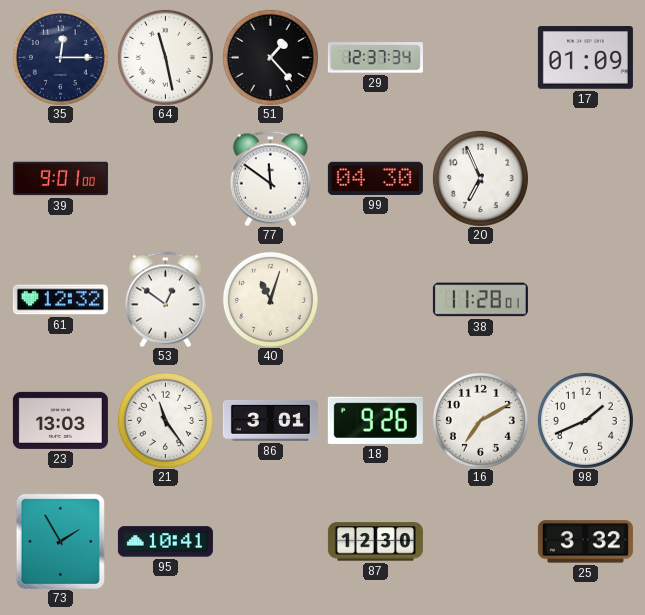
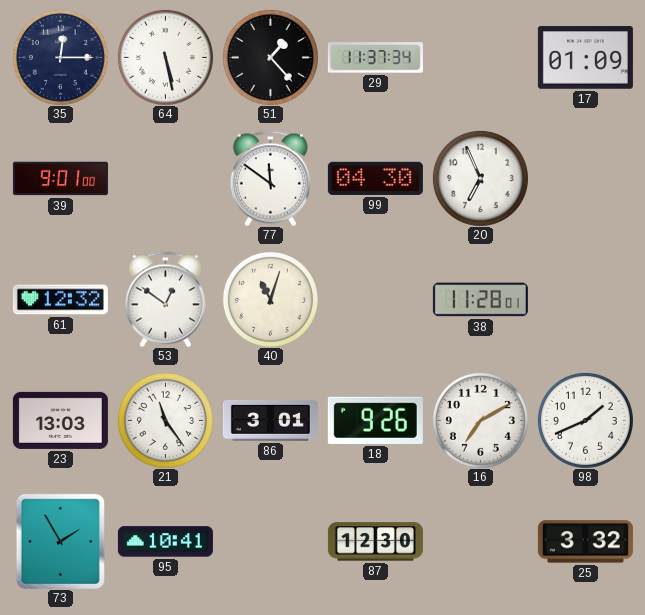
64: 11:28 -> 5:28 (165, 57)
29: 12:37 -> 11:37 (375, 58)
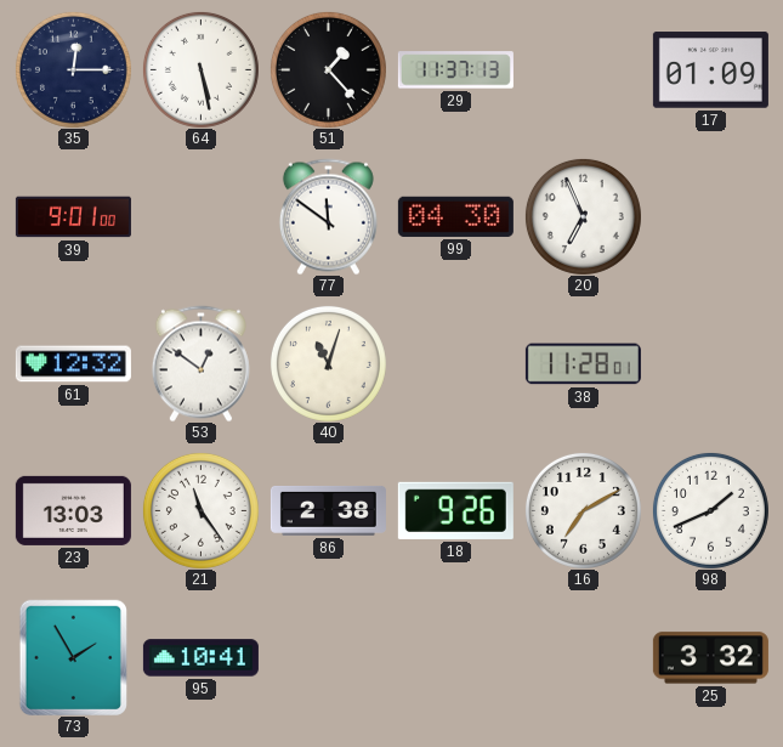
29: 11:37:34 -> 11:37:13 (455, 70)
86: 3:01 -> 2:38 (328, 510)
87: 12:30 -> none (375, 542)
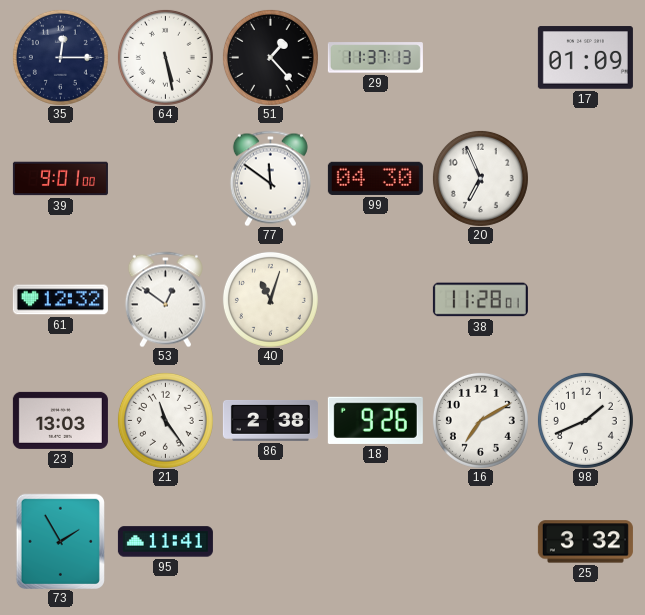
95: 10:41 -> 11:41 (165, 542)
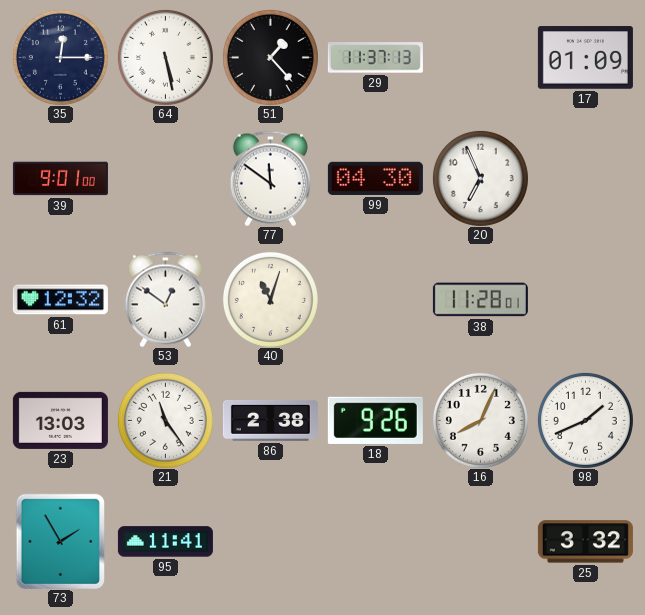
16: 7:10 -> 8:04 (480, 420)
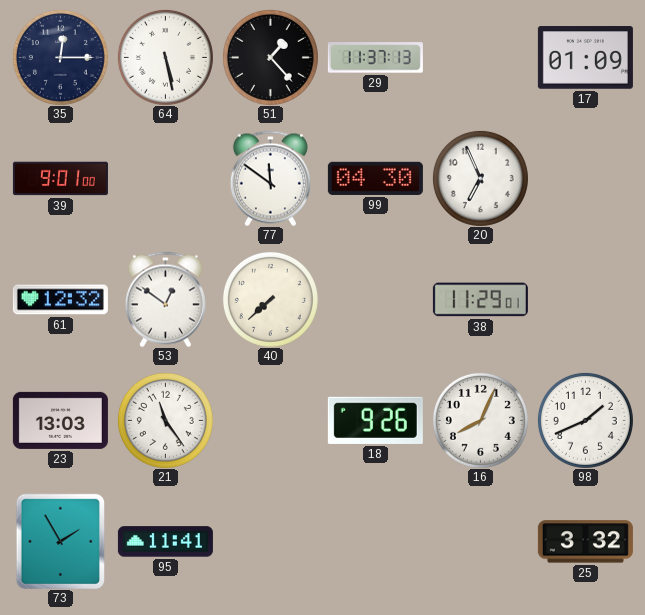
40: 11:03 -> 7:38 (270, 299)
38: 11:28 -> 11:29 (480, 300)
86: 2:38 -> none (270, 420)
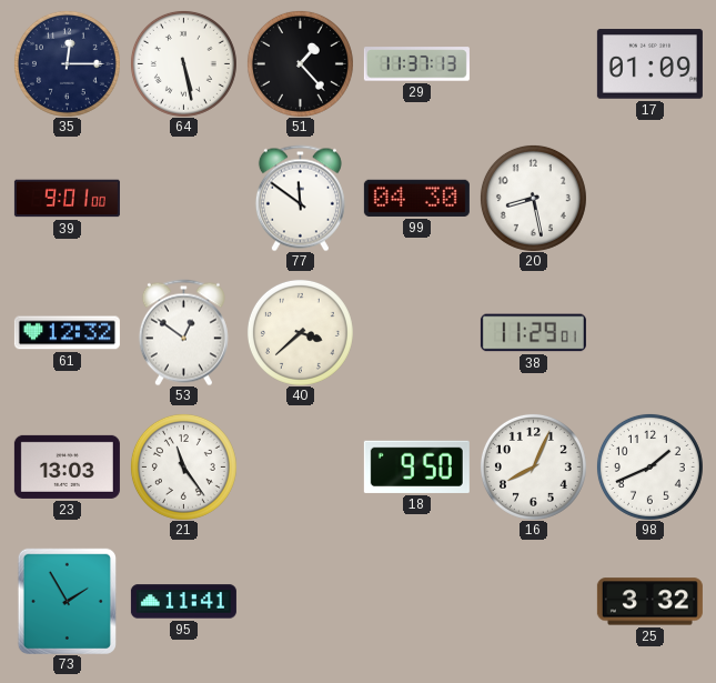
20: 6:56 -> 8:28 (533, 198)
40: 7:38 -> 3:38 (300, 332)
18: 9:26 -> 9:50 (416, 466)
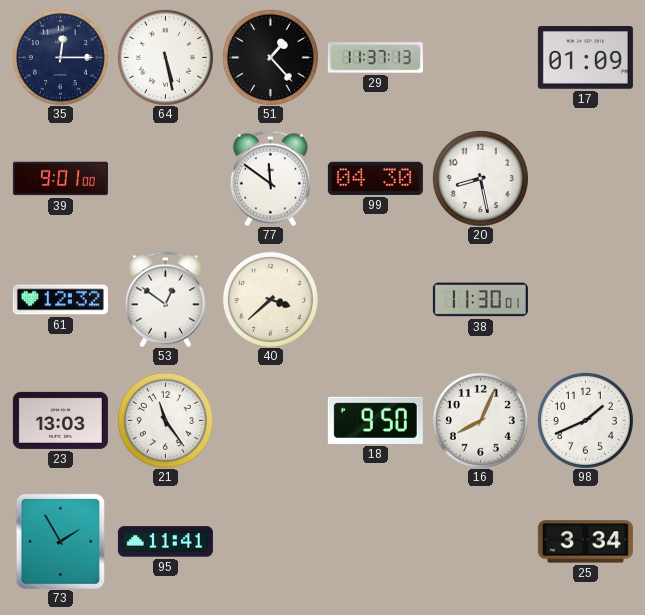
38: 11:29 -> 11:30 (480, 300)
25: 3:32 -> 3:34 (585, 542)
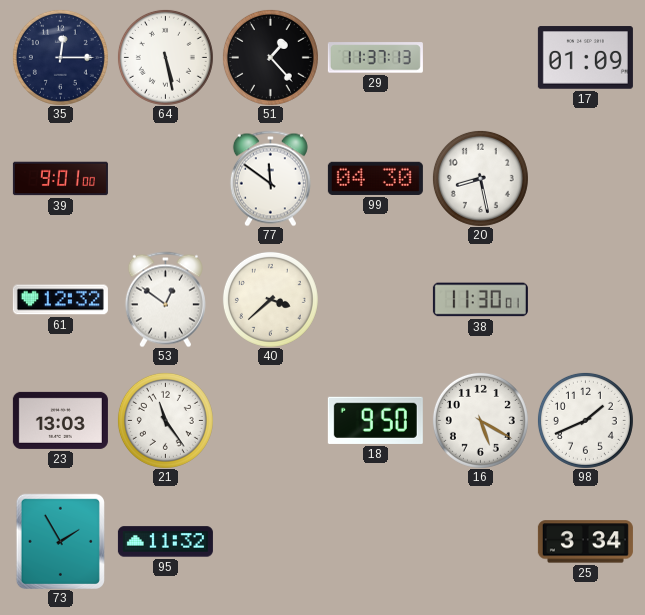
16: 8:04 -> 5:20 (480, 420)
95: 11:41 -> 11:32 (165, 542)
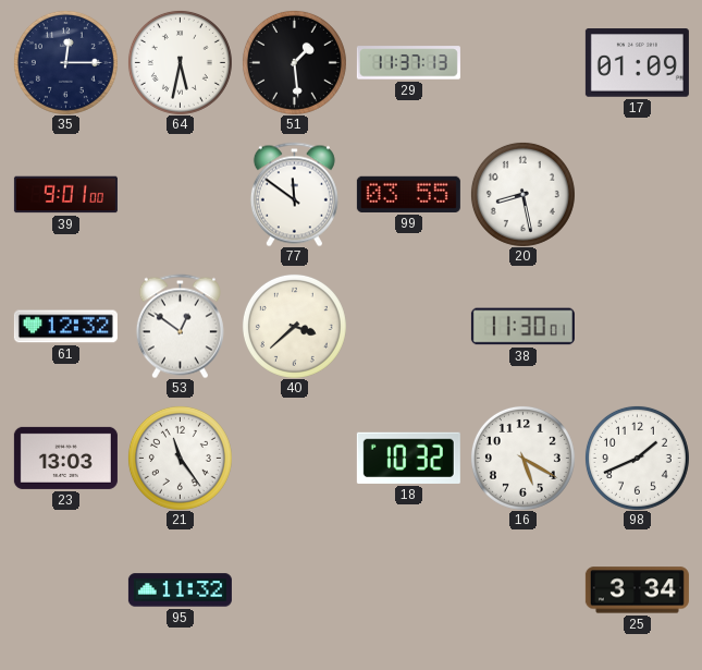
64: 5:28 -> 5:32 (180, 62)
51: 1:23 -> 1:29 (294, 62)
99: 04:30 -> 03:55 (408, 194)
18: 9:50 -> 10:32 (408, 458)
73: 1:55 -> none (60, 541)
